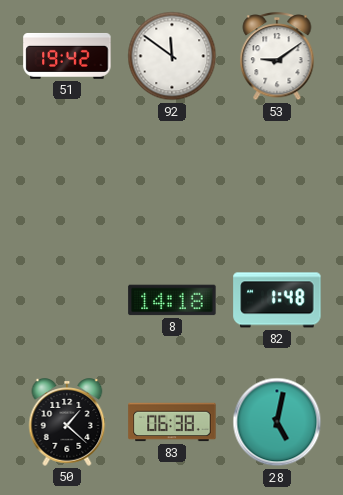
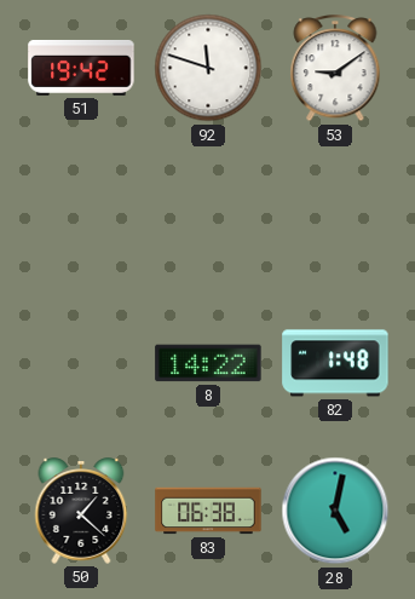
92: 11:51 -> 11:48 (208, 68)
8: 14:18 -> 14:22 (208, 363)
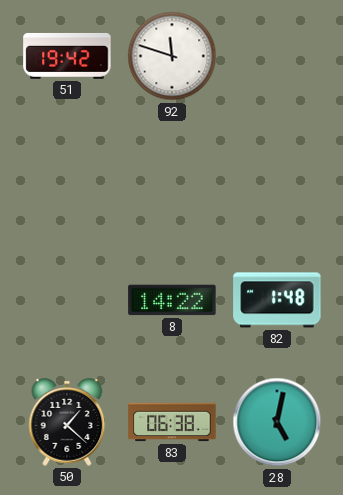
53: 9:09 -> none (335, 69)
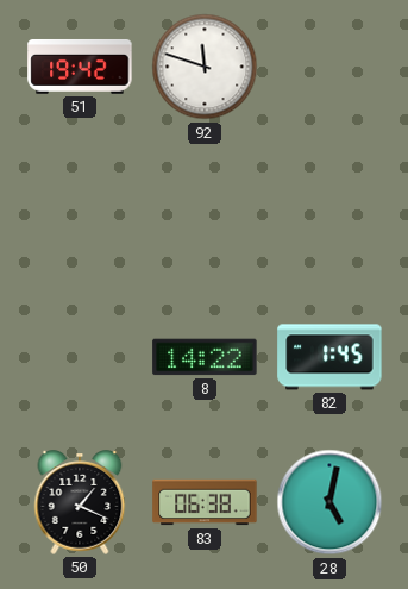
82: 1:48 -> 1:45 (329, 357)
50: 1:22 -> 1:19 (80, 502)
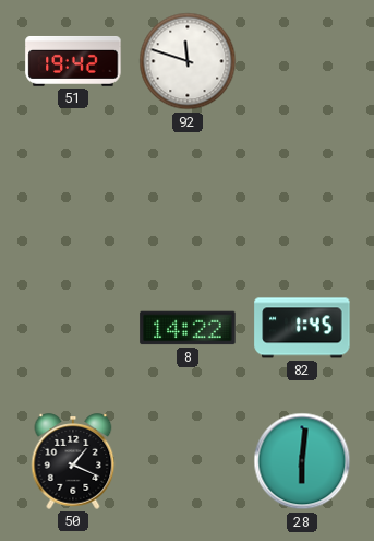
83: 06:38 -> none (205, 502)
28: 5:02 -> 6:01 (302, 461)
